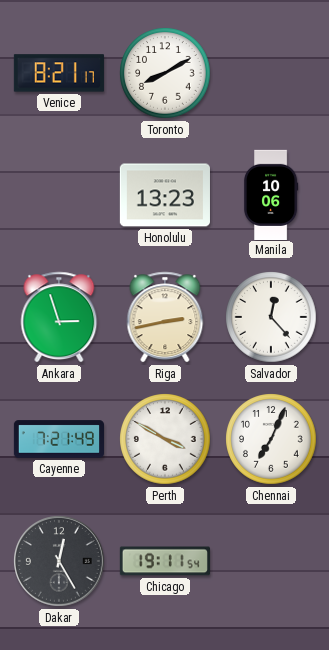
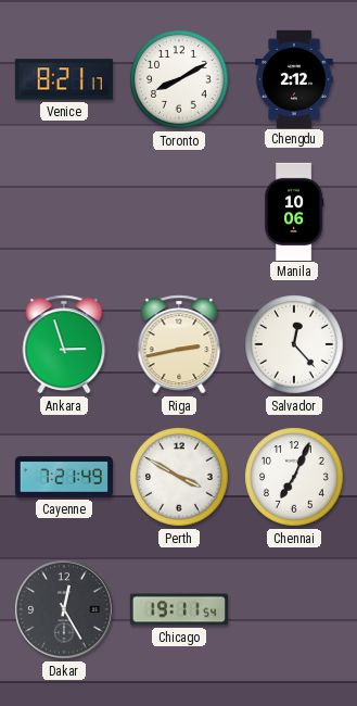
Chengdu: none -> 2:12 (294, 78)
Honolulu: 13:23 -> none (165, 195)
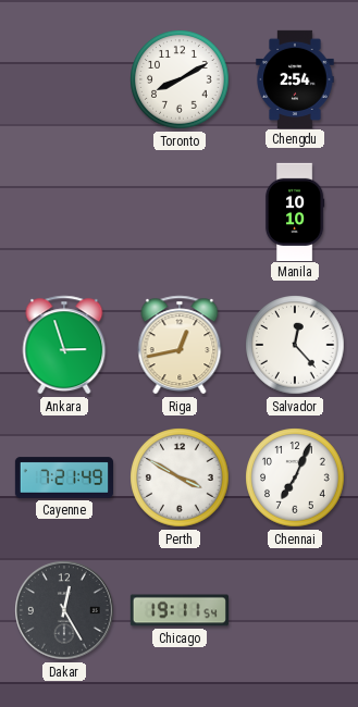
Venice: 8:21 -> none (64, 79)
Chengdu: 2:12 -> 2:54 (295, 78)
Manila: 10:06 -> 10:10 (295, 211)
Riga: 2:43 -> 12:43 (180, 345)
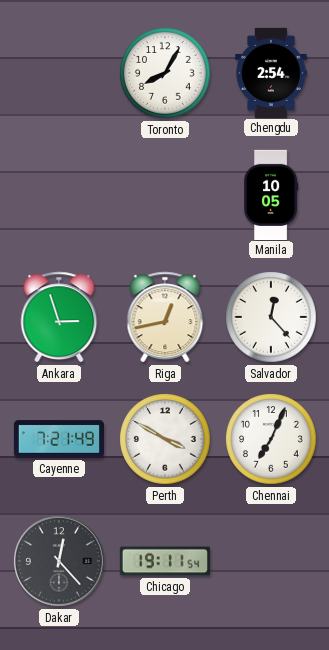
Toronto: 8:10 -> 8:05 (165, 73)
Manila: 10:10 -> 10:05 (271, 194)
Dakar: 12:25 -> 12:23 (60, 562)
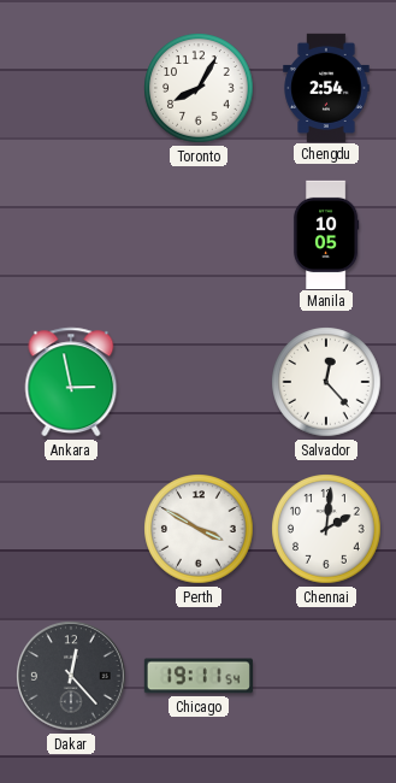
Ankara: 2:57 -> 2:58 (71, 382)
Riga: 12:43 -> none (165, 317)
Cayenne: 7:21 -> none (58, 439)
Chennai: 7:04 -> 2:01 (326, 529)
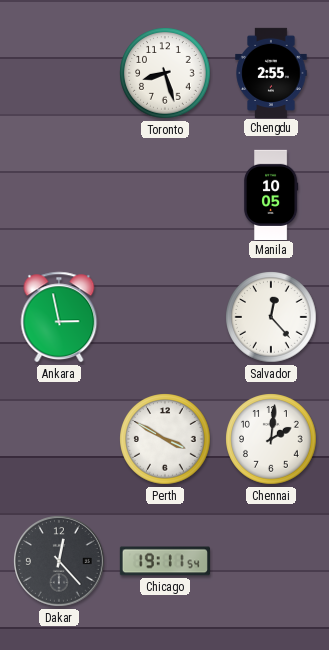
Toronto: 8:05 -> 8:27 (165, 73)
Chengdu: 2:54 -> 2:55 (271, 72)
